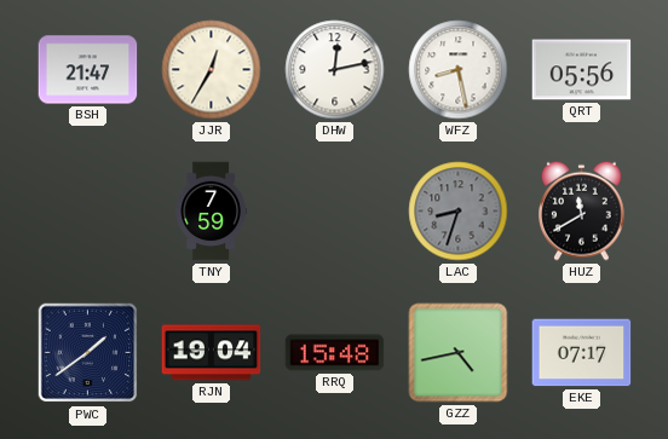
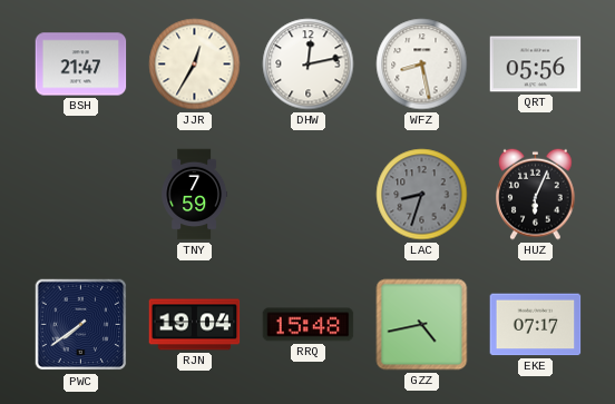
HUZ: 11:40 -> 6:04 (536, 194)
PWC: 1:39 -> 7:39 (81, 325)
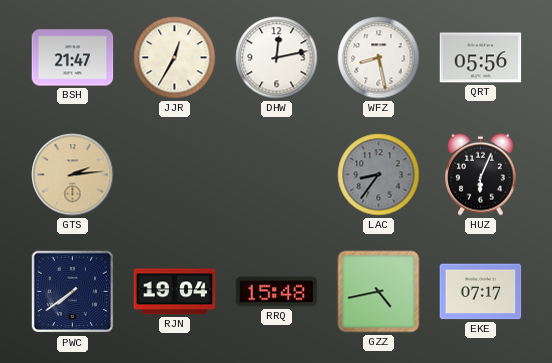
GTS: none -> 2:14 (73, 175)
TNY: 7:59 -> none (195, 195)
LAC: 8:33 -> 8:36 (379, 175)
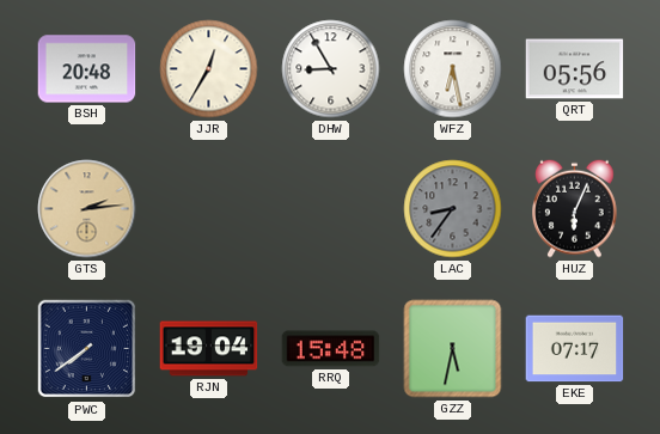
BSH: 21:47 -> 20:48 (87, 69)
DHW: 12:13 -> 8:55 (331, 69)
WFZ: 8:28 -> 6:28 (453, 69)
GZZ: 4:43 -> 5:32 (453, 349)
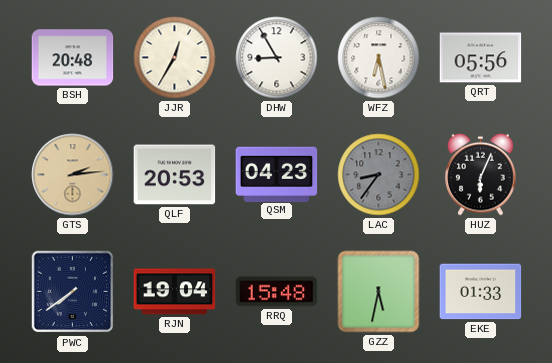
QLF: none -> 20:53 (175, 175)
QSM: none -> 04:23 (277, 174)
EKE: 07:17 -> 01:33 (481, 292)
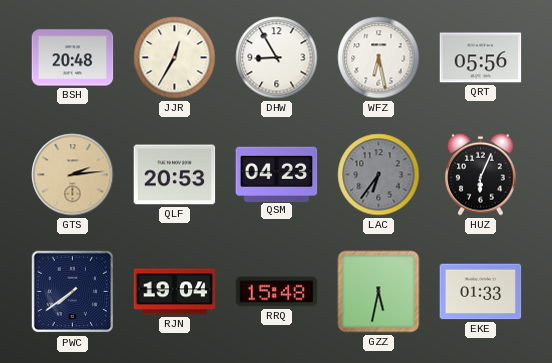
LAC: 8:36 -> 6:36 (379, 175)
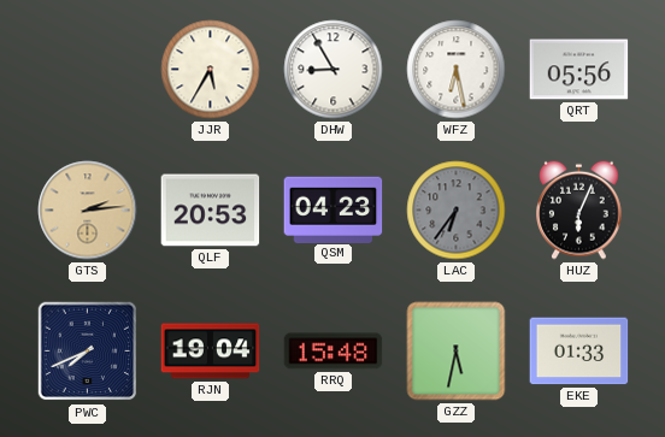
BSH: 20:48 -> none (73, 58)
JJR: 12:35 -> 5:35 (211, 70)
PWC: 7:39 -> 7:41 (88, 352)
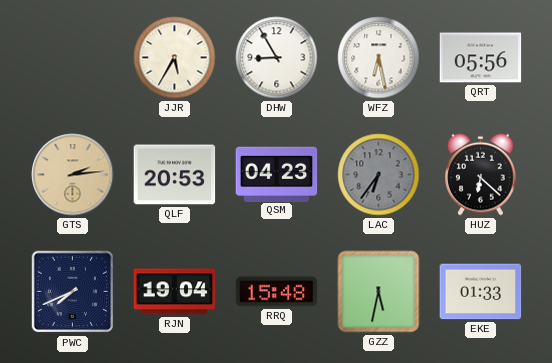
HUZ: 6:04 -> 6:22 (481, 174)
